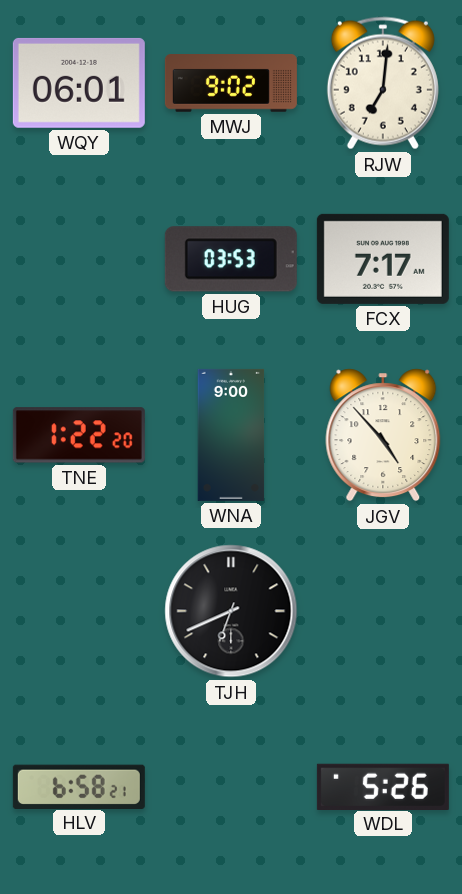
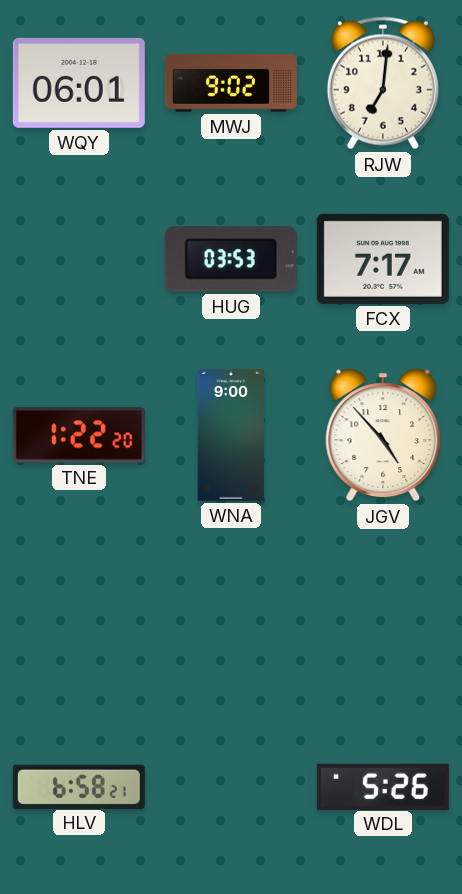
TJH: 6:41 -> none (231, 611)
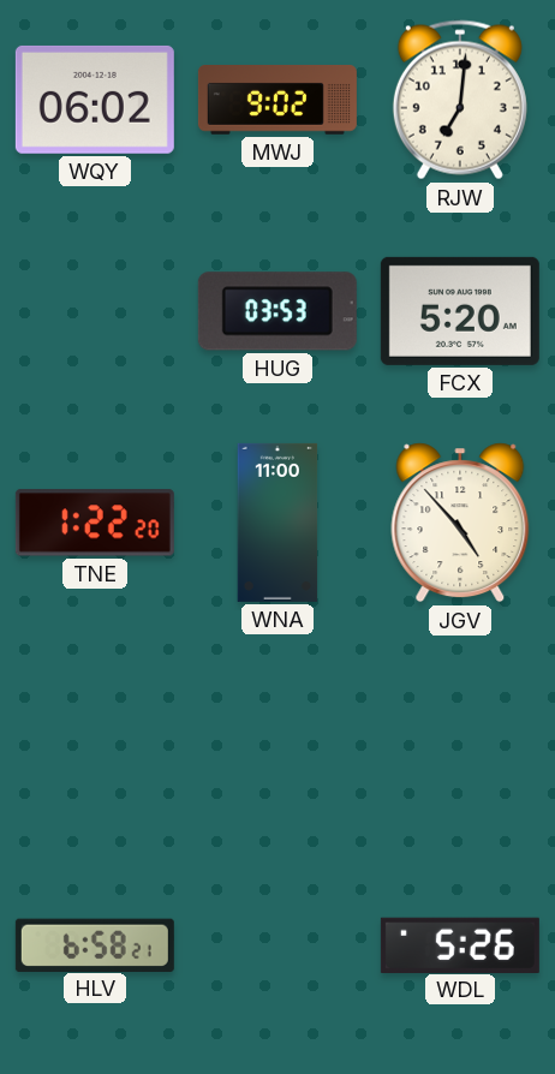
WQY: 06:01 -> 06:02 (95, 100)
FCX: 7:17 -> 5:20 (460, 311)
WNA: 9:00 -> 11:00 (277, 523)
